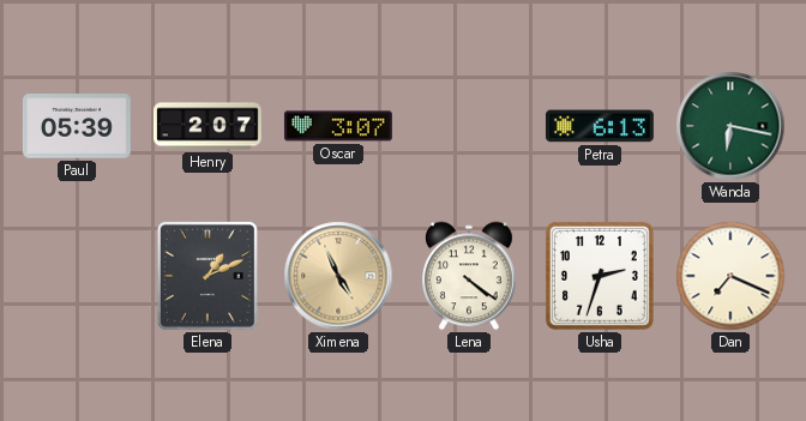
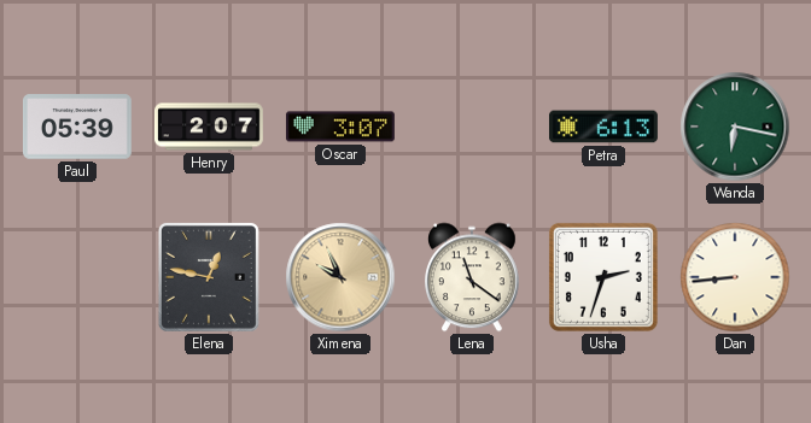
Elena: 1:11 -> 12:47 (209, 277)
Ximena: 4:56 -> 9:56 (340, 277)
Lena: 4:21 -> 11:21 (473, 277)
Dan: 7:19 -> 8:44 (735, 277)
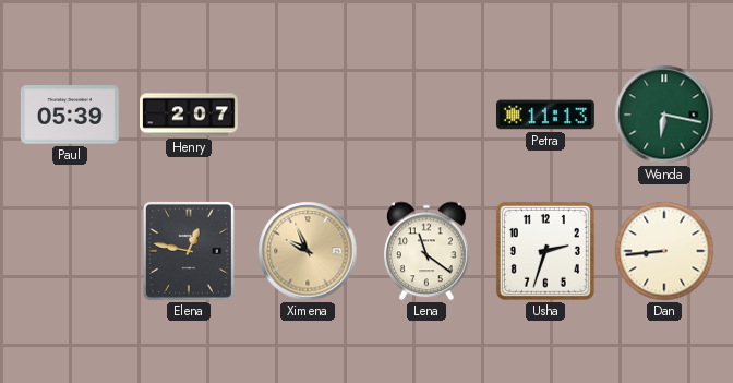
Oscar: 3:07 -> none (340, 127)
Petra: 6:13 -> 11:13 (545, 115)
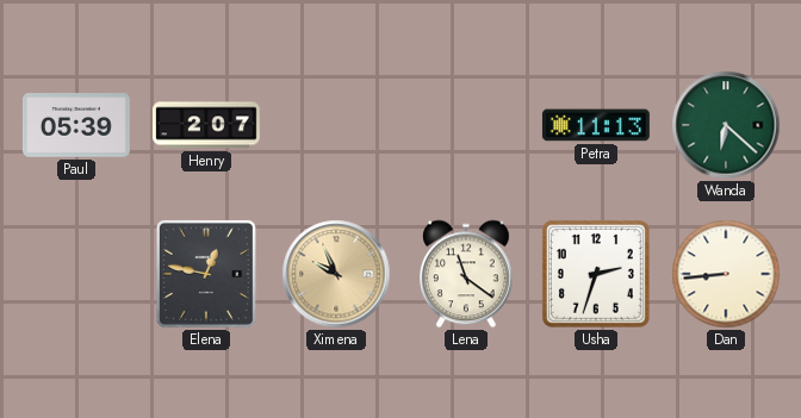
Wanda: 6:17 -> 6:22 (726, 125)
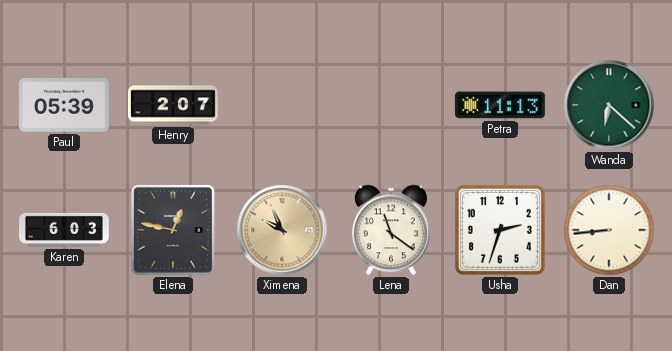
Karen: none -> 6:03 (65, 230)
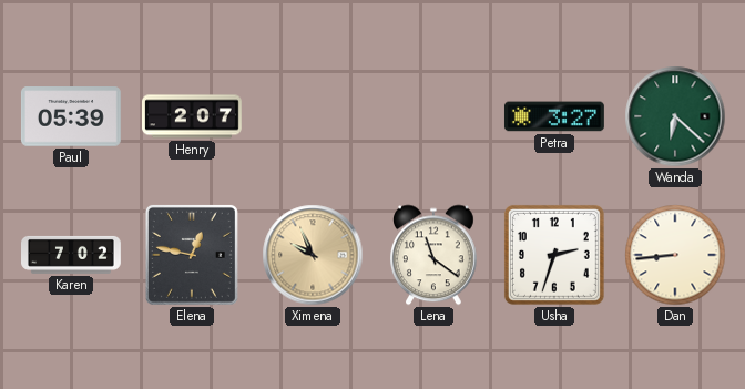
Petra: 11:13 -> 3:27 (554, 116)
Karen: 6:03 -> 7:02 (72, 255)
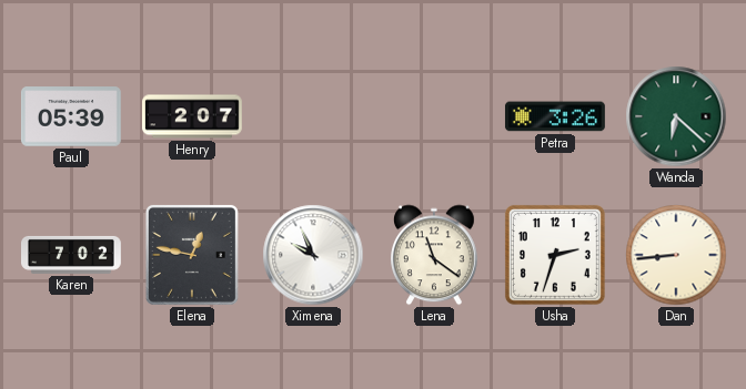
Petra: 3:27 -> 3:26 (555, 116)
Ximena dial: champagne -> white (313, 255)
